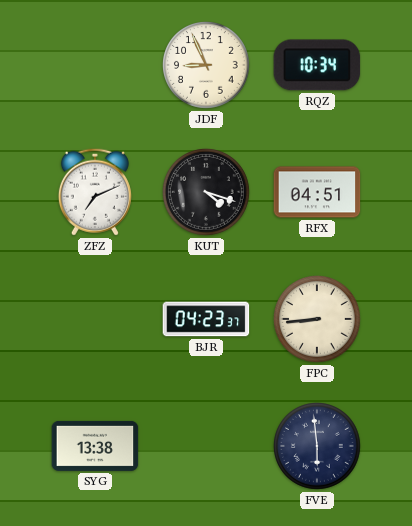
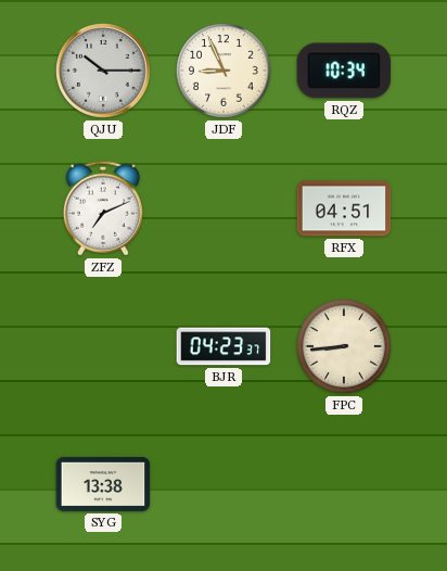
QJU: none -> 10:15 (103, 71)
KUT: 4:18 -> none (207, 193)
FVE: 5:59 -> none (318, 447)
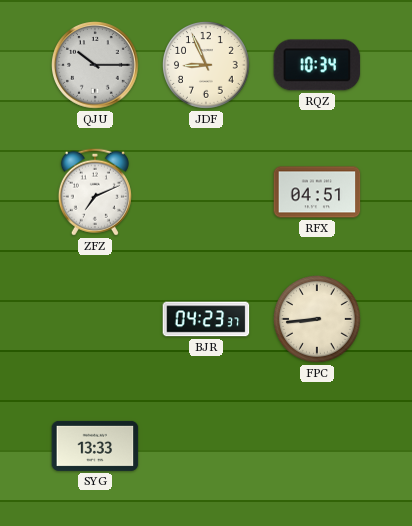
SYG: 13:38 -> 13:33 (95, 446)
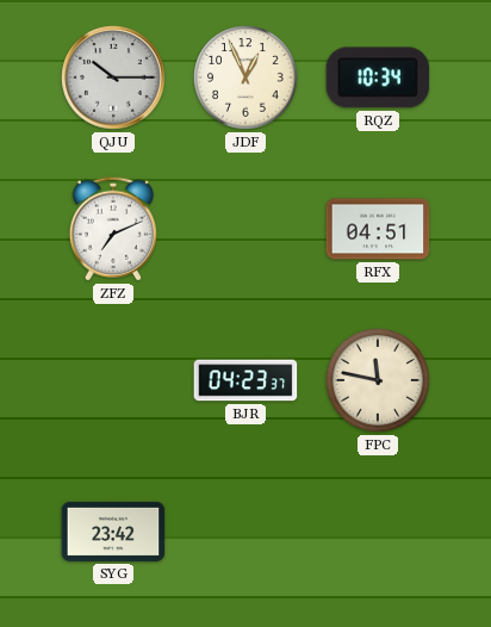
JDF: 8:56 -> 12:56 (247, 79)
FPC: 8:44 -> 11:47 (379, 381)
SYG: 13:33 -> 23:42 (113, 532)
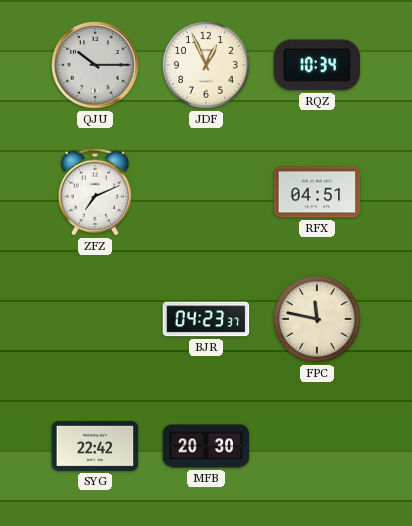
SYG: 23:42 -> 22:42 (95, 446)
MFB: none -> 20:30 (206, 446)
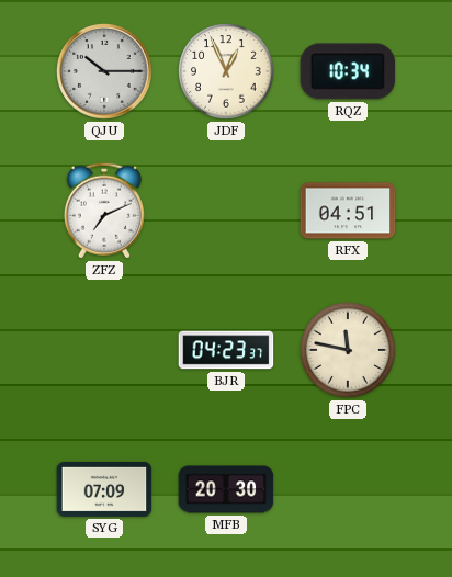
SYG: 22:42 -> 07:09 (104, 489)
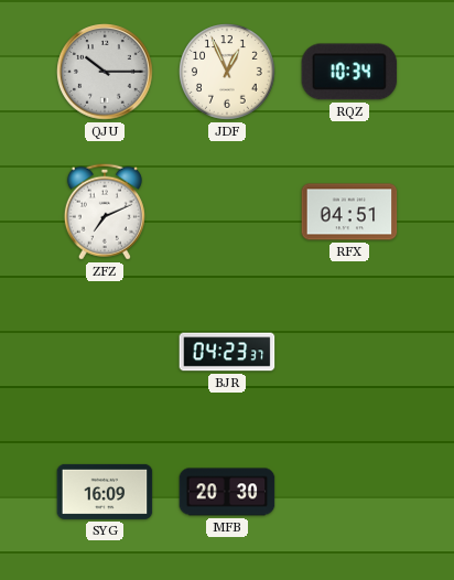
FPC: 11:47 -> none (349, 351)
SYG: 07:09 -> 16:09 (105, 492)
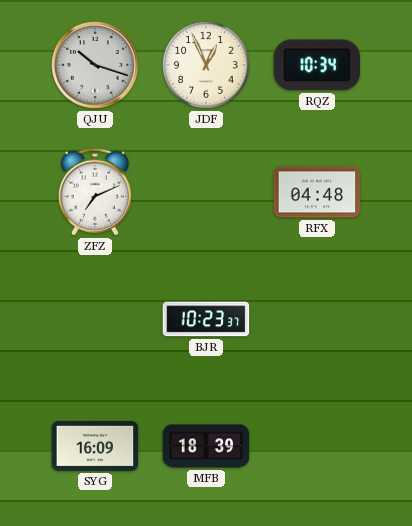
QJU: 10:15 -> 10:18 (95, 65)
RFX: 04:51 -> 04:48 (317, 192)
BJR: 04:23 -> 10:23 (206, 319)
MFB: 20:30 -> 18:39 (206, 446)
